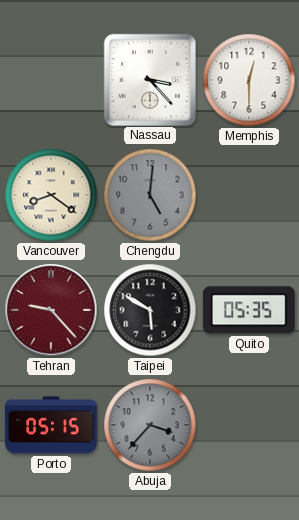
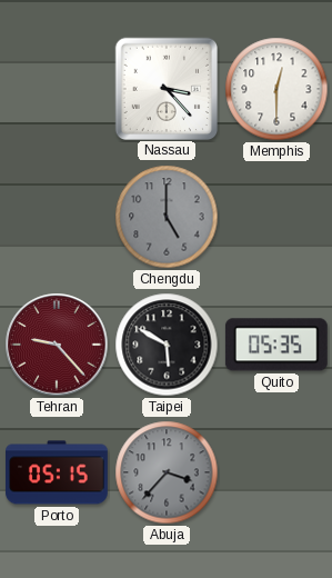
Vancouver: 8:21 -> none (51, 195)
Chengdu: 5:01 -> 5:00 (167, 217)
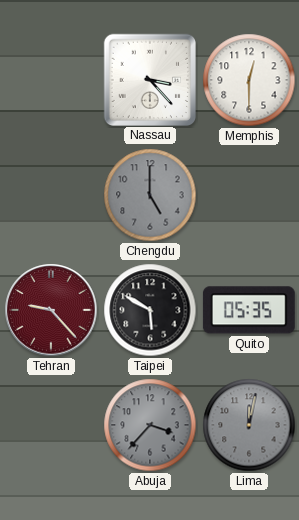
Porto: 05:15 -> none (58, 472)
Lima: none -> 12:02 (249, 425)
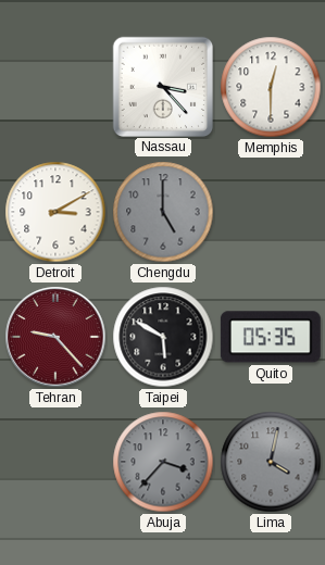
Detroit: none -> 3:10 (55, 212)
Lima: 12:02 -> 4:02 (271, 462)
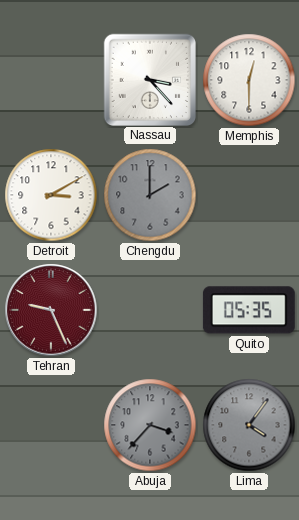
Chengdu: 5:00 -> 2:00 (150, 195)
Tehran: 9:23 -> 9:26 (51, 310)
Taipei: 5:50 -> none (163, 337)
Lima: 4:02 -> 4:06 (249, 425)
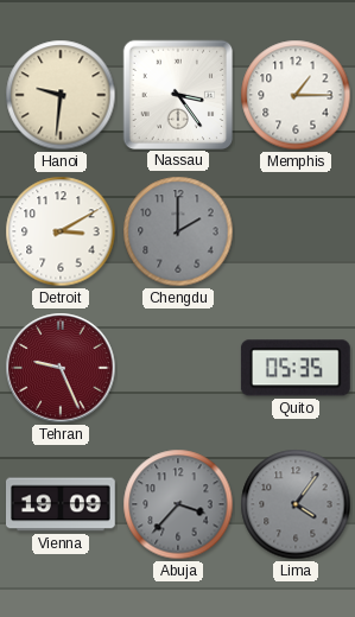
Hanoi: none -> 9:31 (61, 95)
Nassau: 3:23 -> 3:24 (177, 94)
Memphis: 12:30 -> 1:15 (296, 95)
Vienna: none -> 19:09 (62, 504)
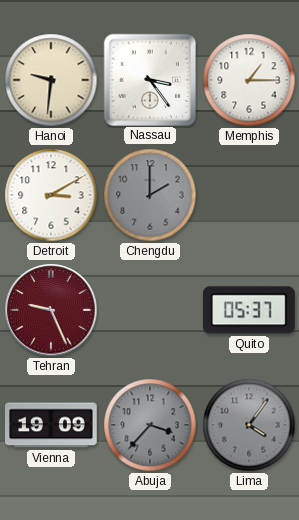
Quito: 05:35 -> 05:37 (249, 310)
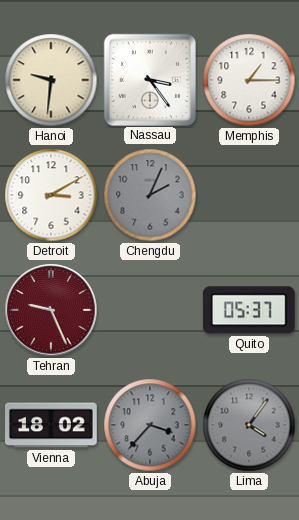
Chengdu: 2:00 -> 2:04 (150, 195)
Vienna: 19:09 -> 18:02 (52, 425)
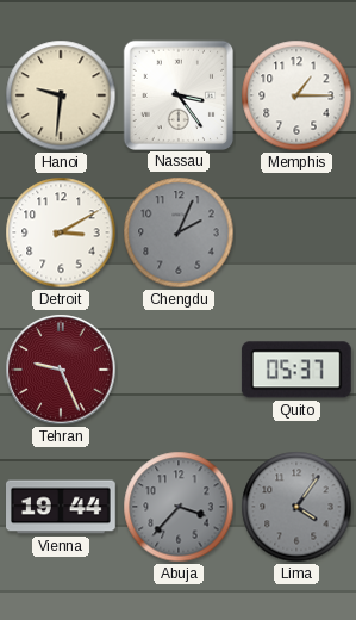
Vienna: 18:02 -> 19:44 (62, 507)
